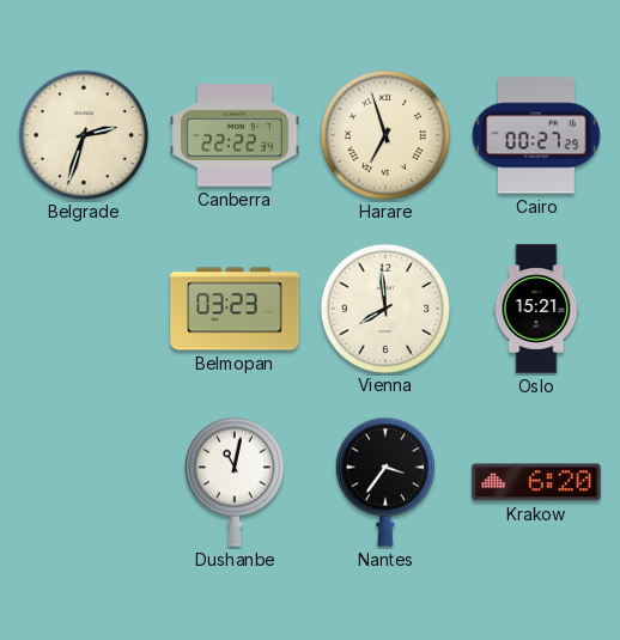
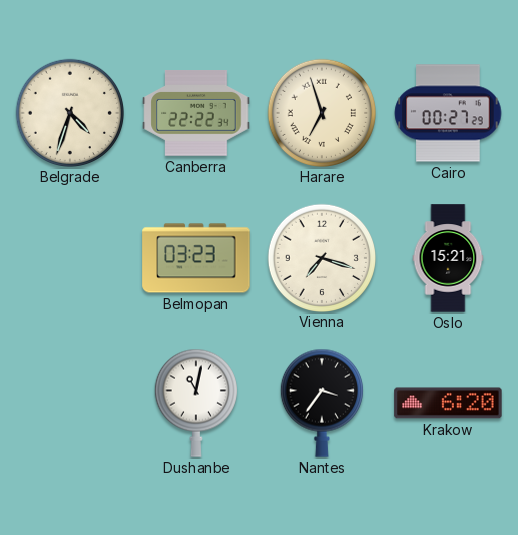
Belgrade: 2:33 -> 4:33 (69, 112)
Vienna: 7:59 -> 7:18 (321, 257)
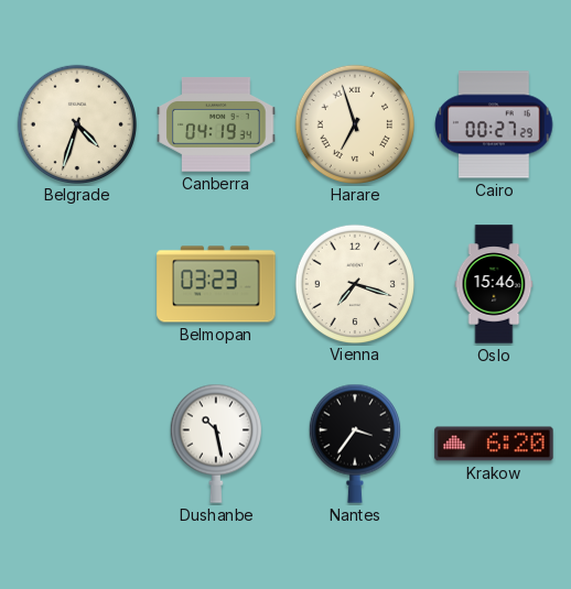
Canberra: 22:22 -> 04:19 (216, 124)
Oslo: 15:21 -> 15:46 (494, 284)
Dushanbe: 11:02 -> 10:28 (216, 444)
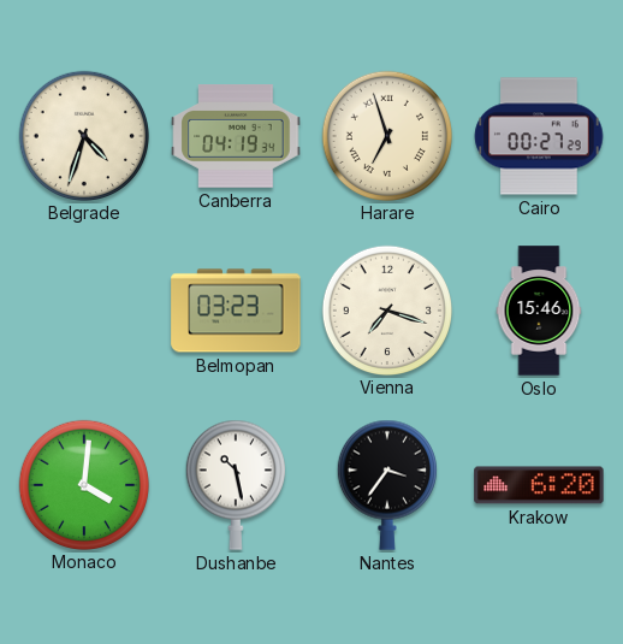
Monaco: none -> 4:01 (83, 484)
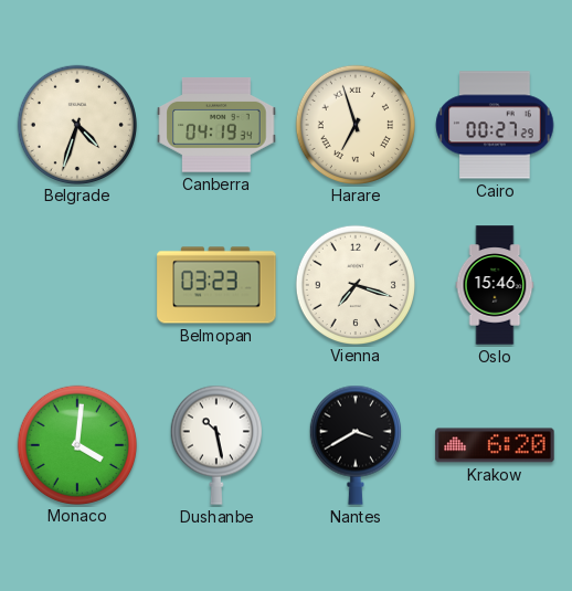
Nantes: 3:36 -> 3:40 (356, 445)
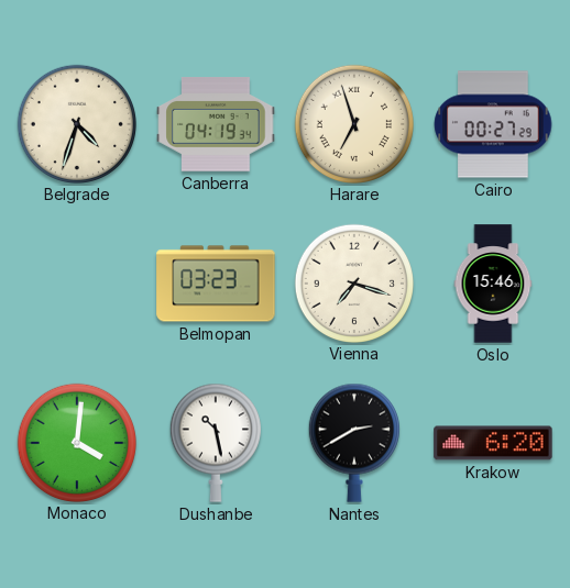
Nantes: 3:40 -> 2:40 (354, 443)
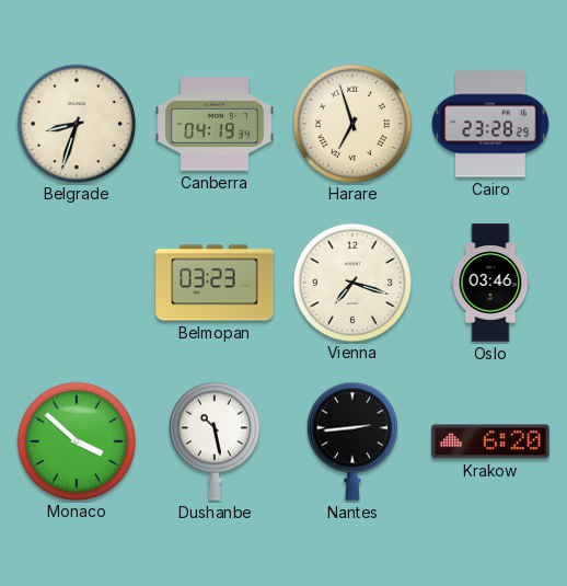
Belgrade: 4:33 -> 8:33 (76, 123)
Cairo: 00:27 -> 23:28 (490, 124)
Oslo: 15:46 -> 03:46 (490, 283)
Monaco: 4:01 -> 3:52 (76, 440)
Nantes: 2:40 -> 2:44 (352, 441)
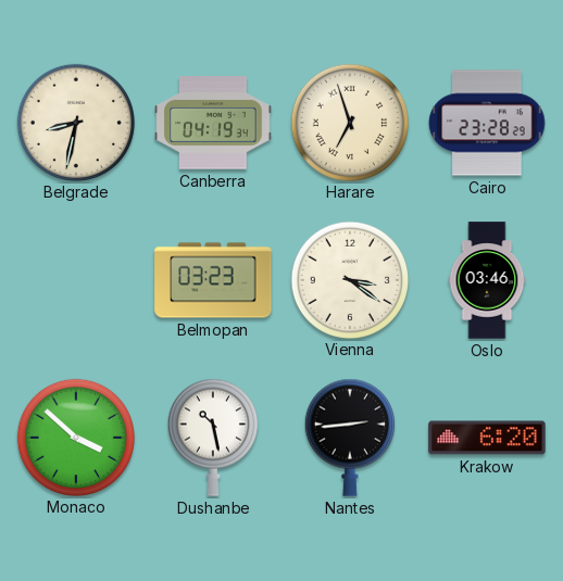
Belgrade: 8:33 -> 8:32 (75, 122)
Vienna: 7:18 -> 3:21 (349, 279)
